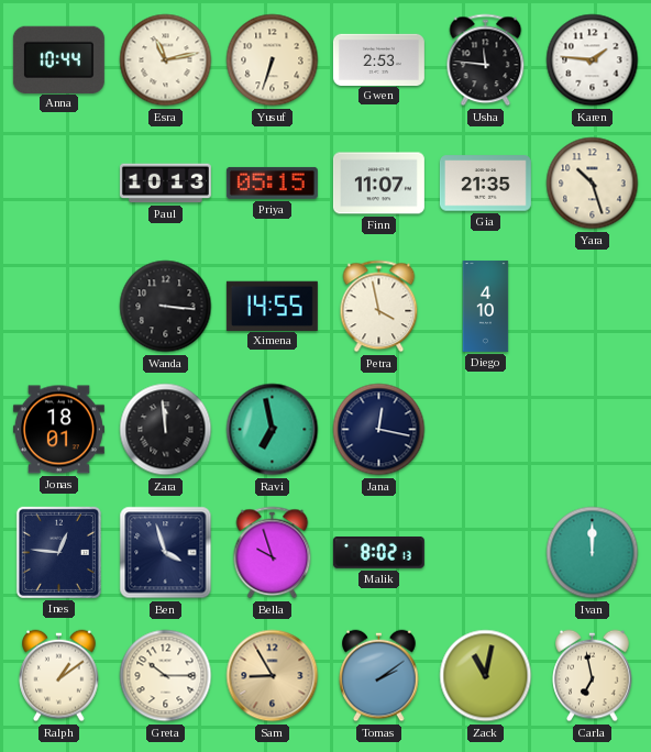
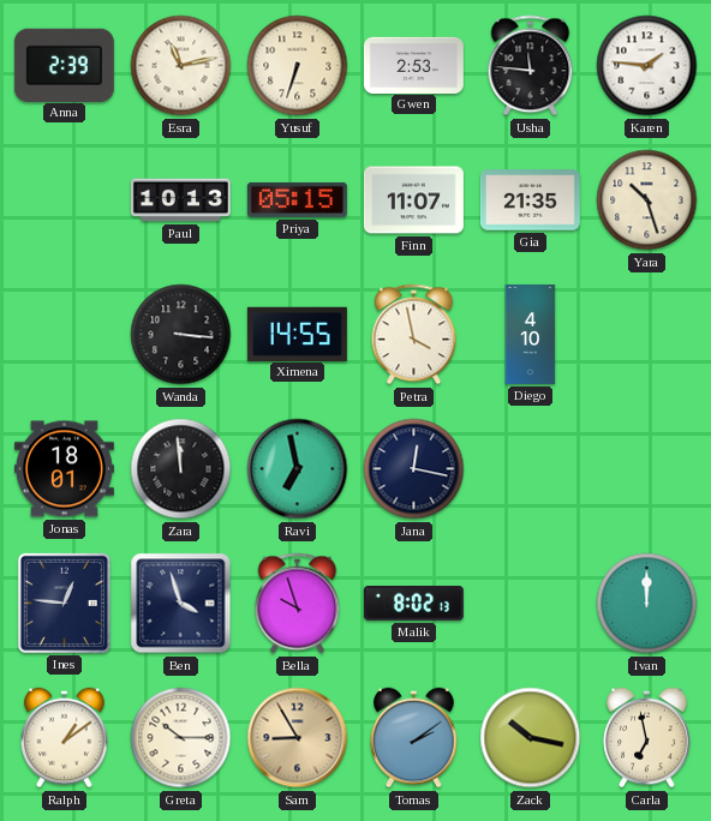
Anna: 10:44 -> 2:39 (64, 65)
Zack: 11:02 -> 10:17 (531, 738)
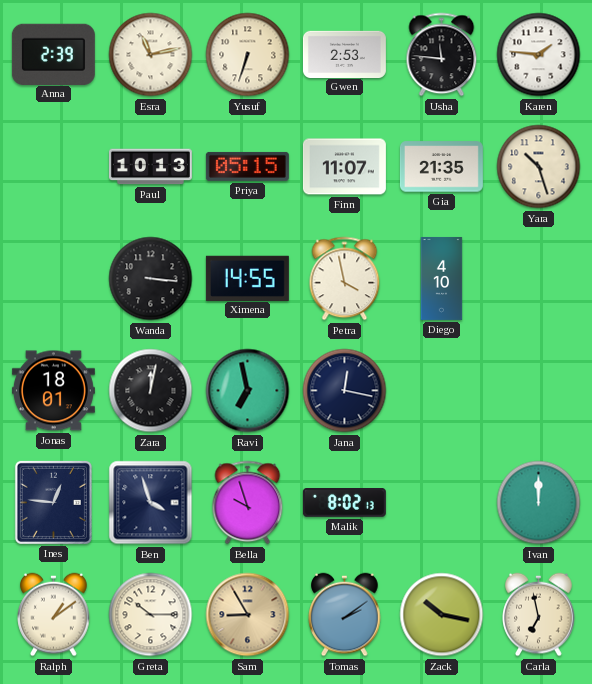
Zara: 11:59 -> 12:02 (151, 391)
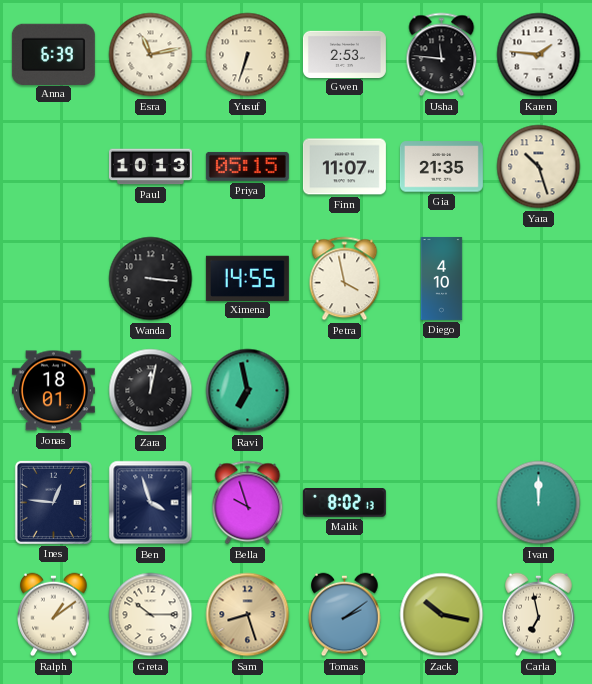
Anna: 2:39 -> 6:39 (53, 54)
Jana: 12:17 -> none (345, 391)
Sam: 8:55 -> 8:27 (248, 615)
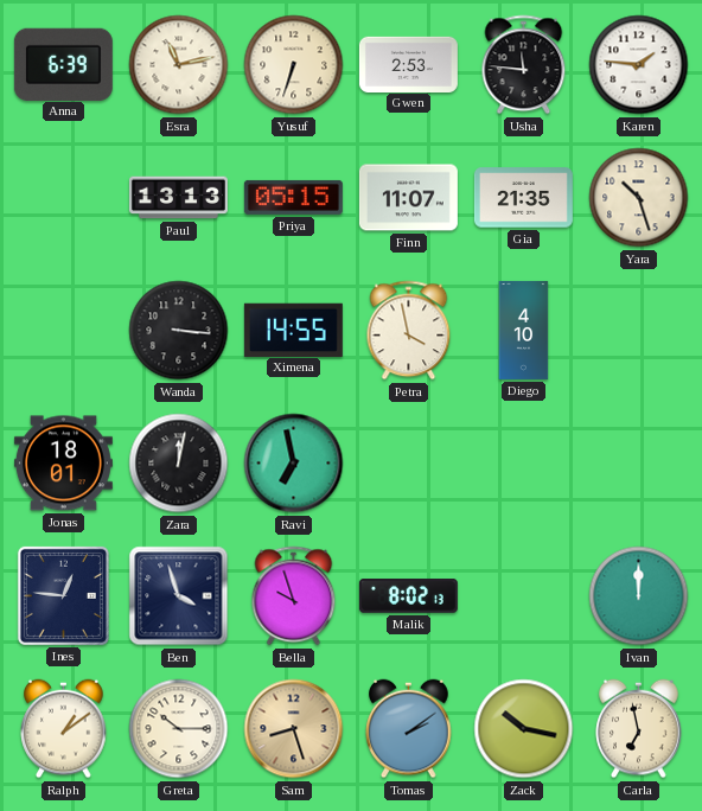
Paul: 10:13 -> 13:13 (178, 198)
